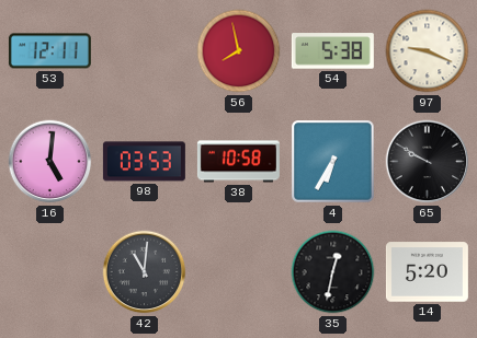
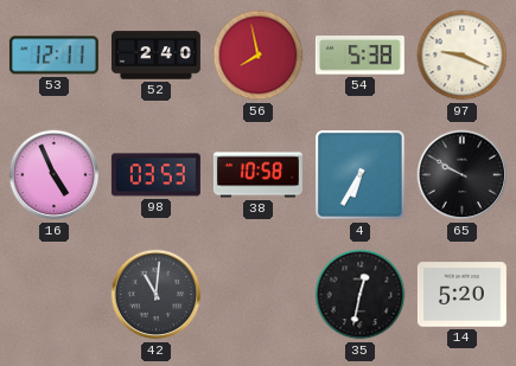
52: none -> 2:40 (155, 56)
16: 5:01 -> 4:56 (55, 175)
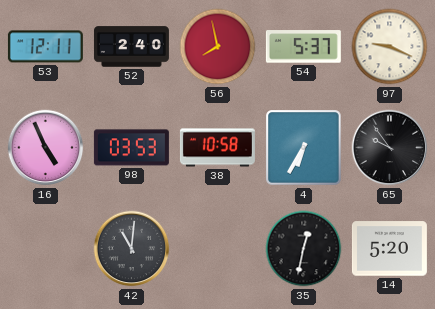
54: 5:38 -> 5:37 (303, 47)
65: 9:50 -> 9:54 (390, 148)
